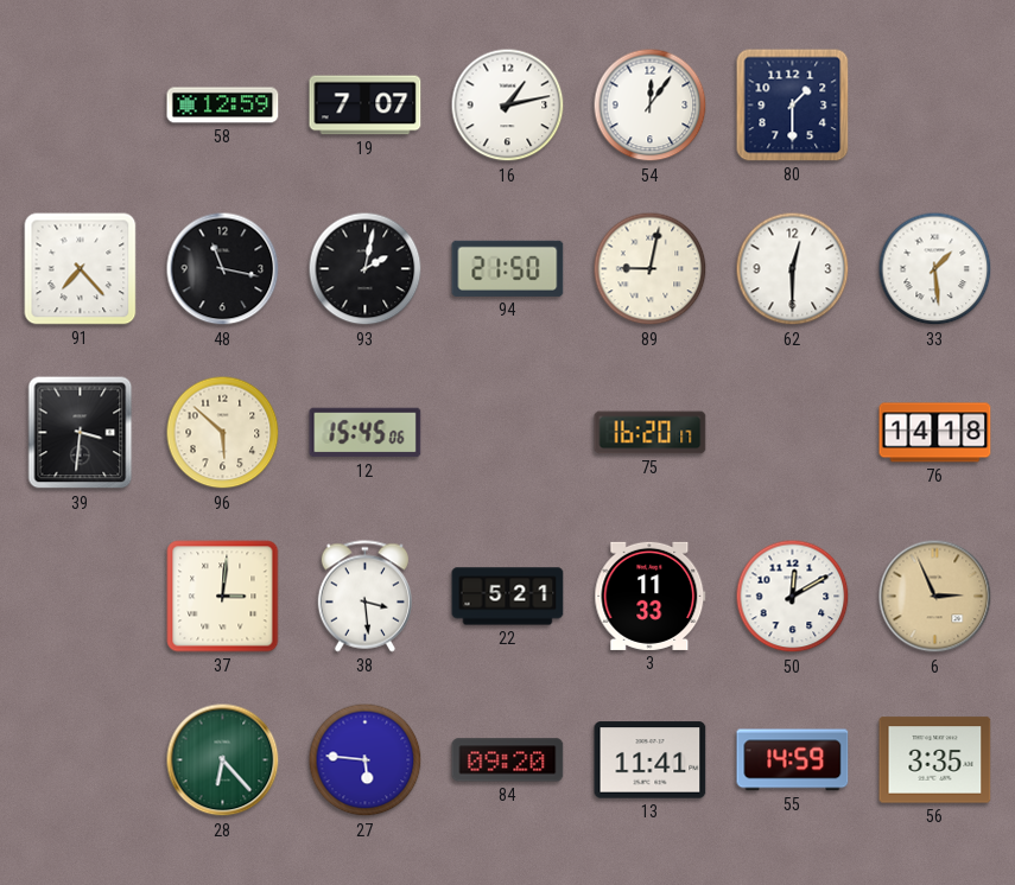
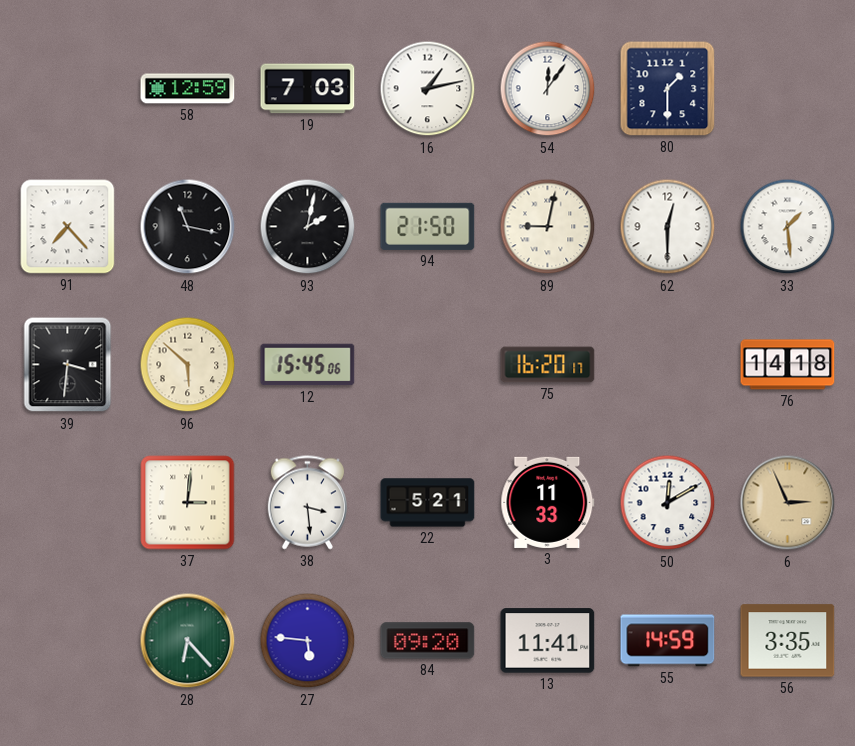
19: 7:07 -> 7:03 (308, 89)
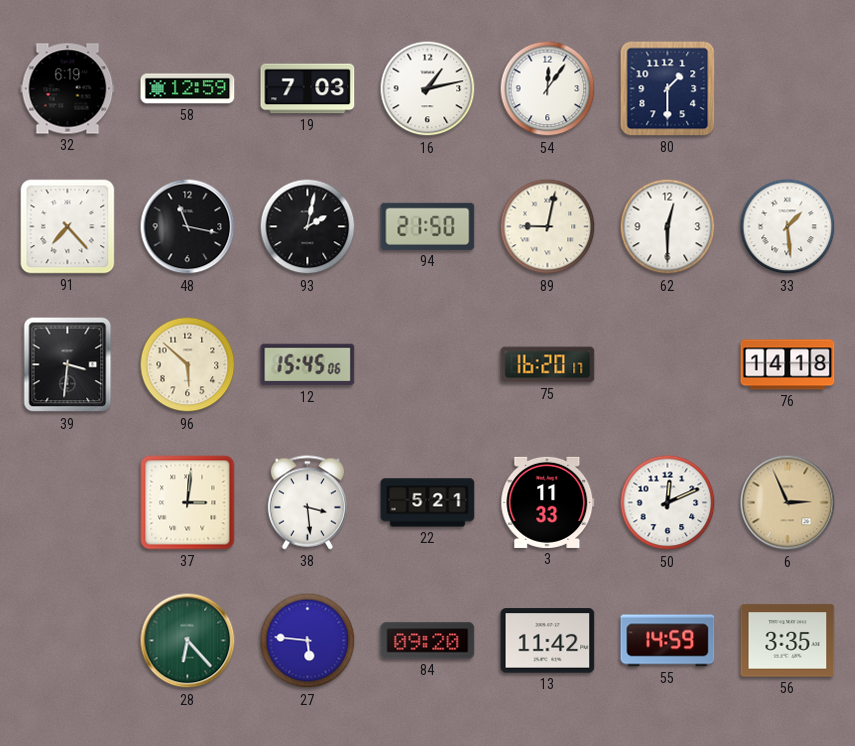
32: none -> 6:19 (68, 89)
50: 12:10 -> 12:11 (668, 503)
13: 11:41 -> 11:42 (548, 641)
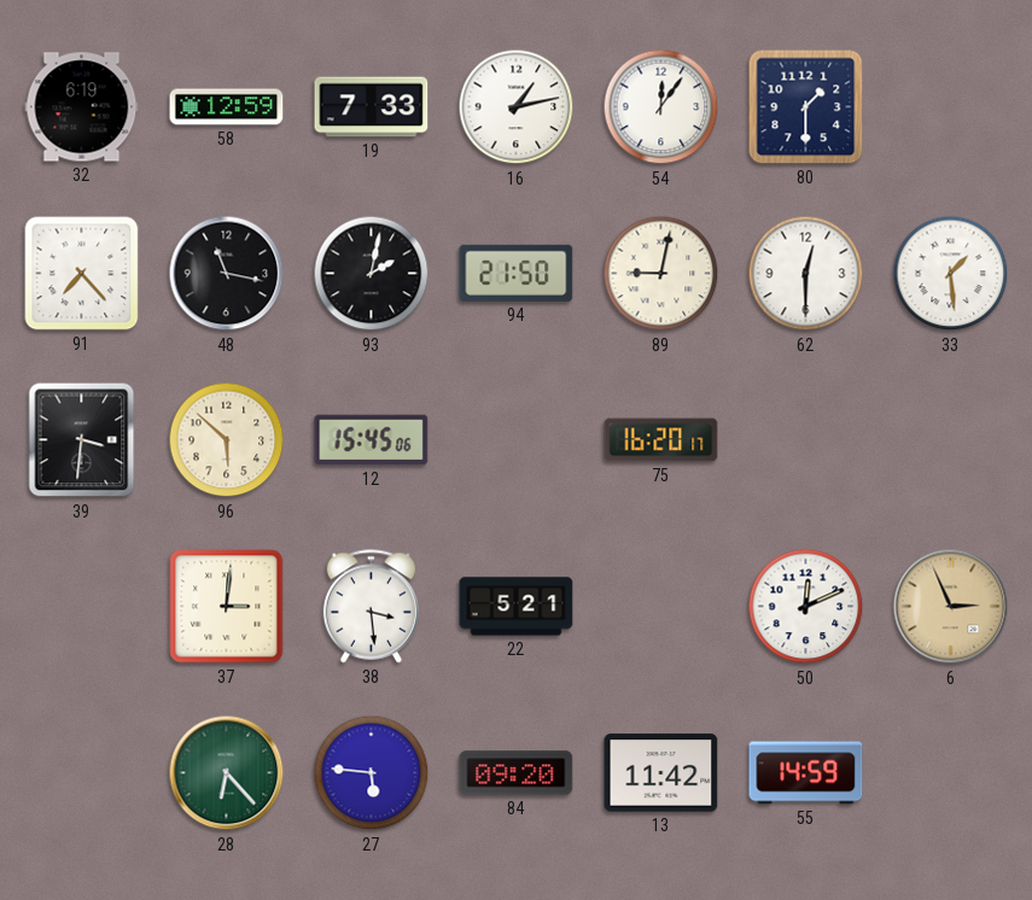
19: 7:03 -> 7:33 (372, 107)
76: 14:18 -> none (788, 365)
3: 11:33 -> none (548, 502)
56: 3:35 -> none (788, 641)
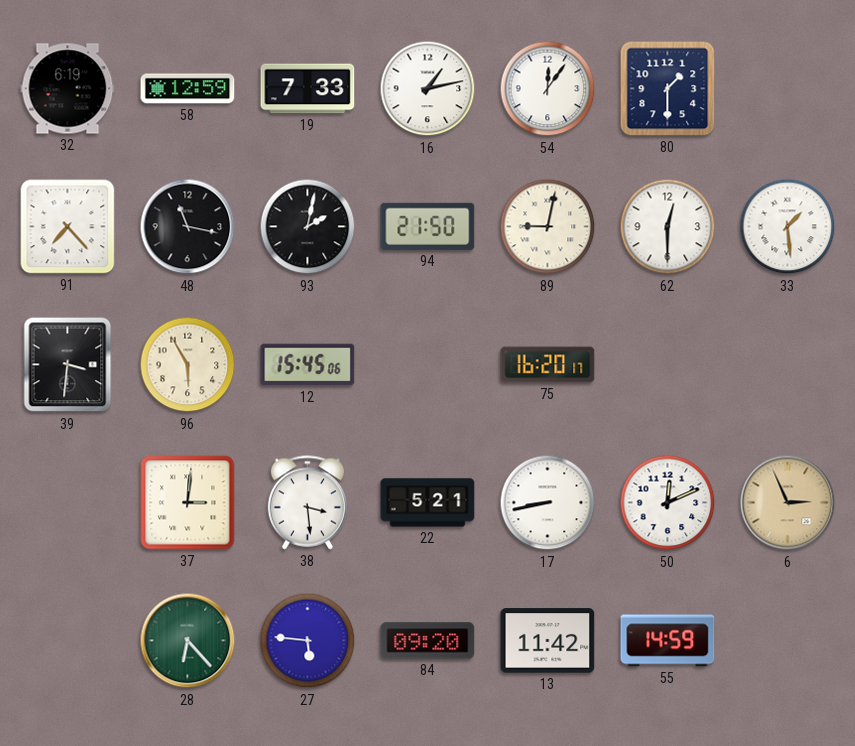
96: 5:52 -> 5:55 (188, 365)
17: none -> 8:43 (548, 503)
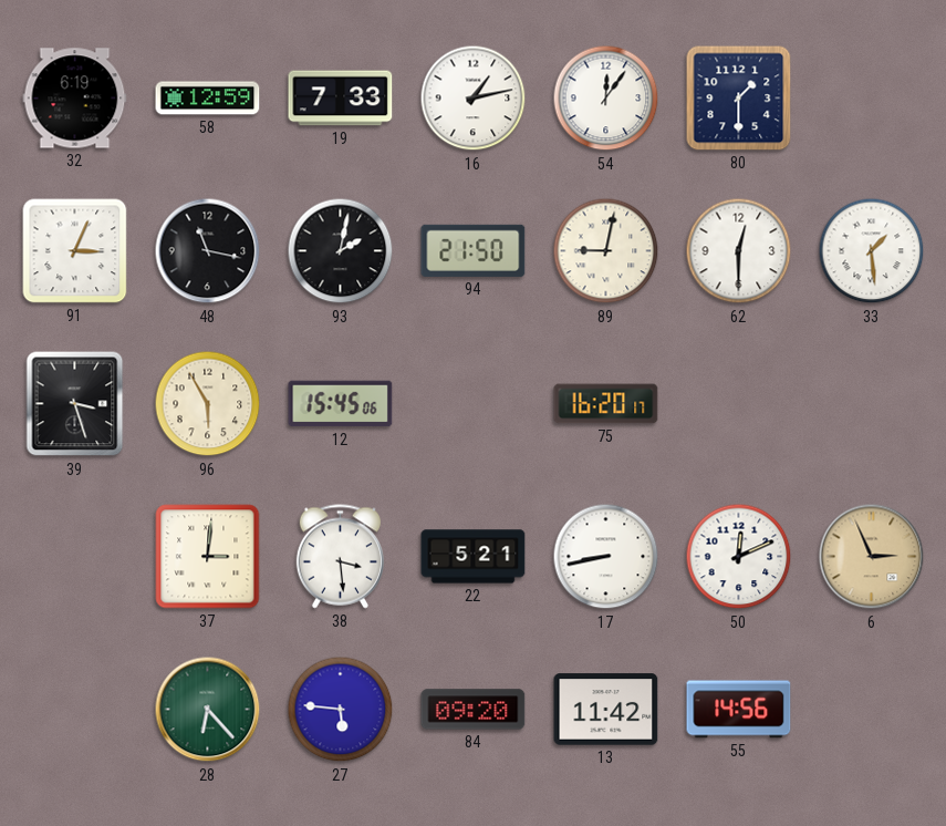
91: 7:23 -> 3:04 (75, 251)
39: 3:31 -> 3:27 (75, 404)
55: 14:59 -> 14:56 (739, 710)
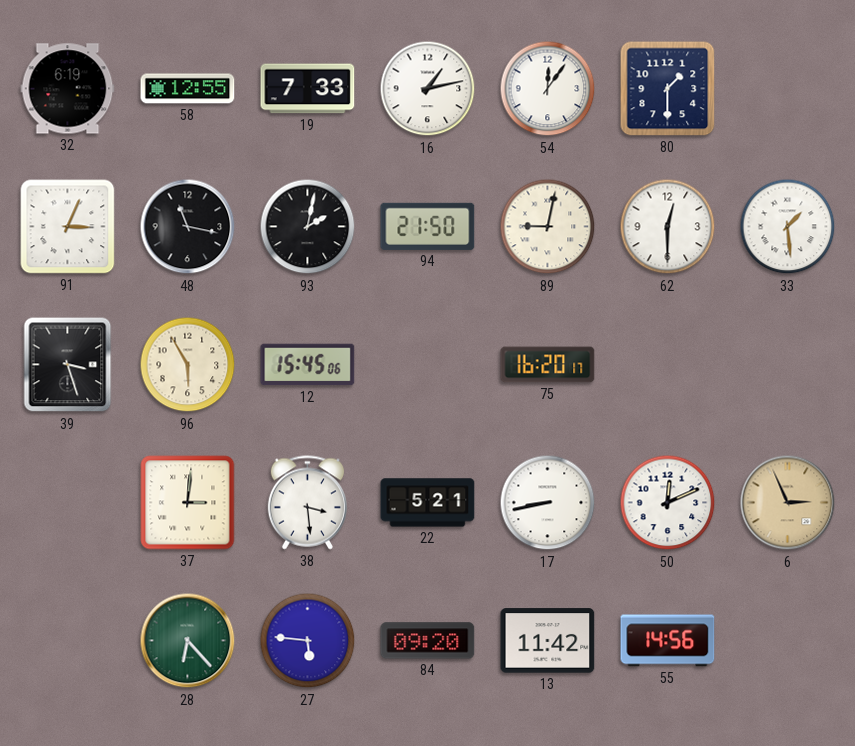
58: 12:59 -> 12:55 (188, 89)
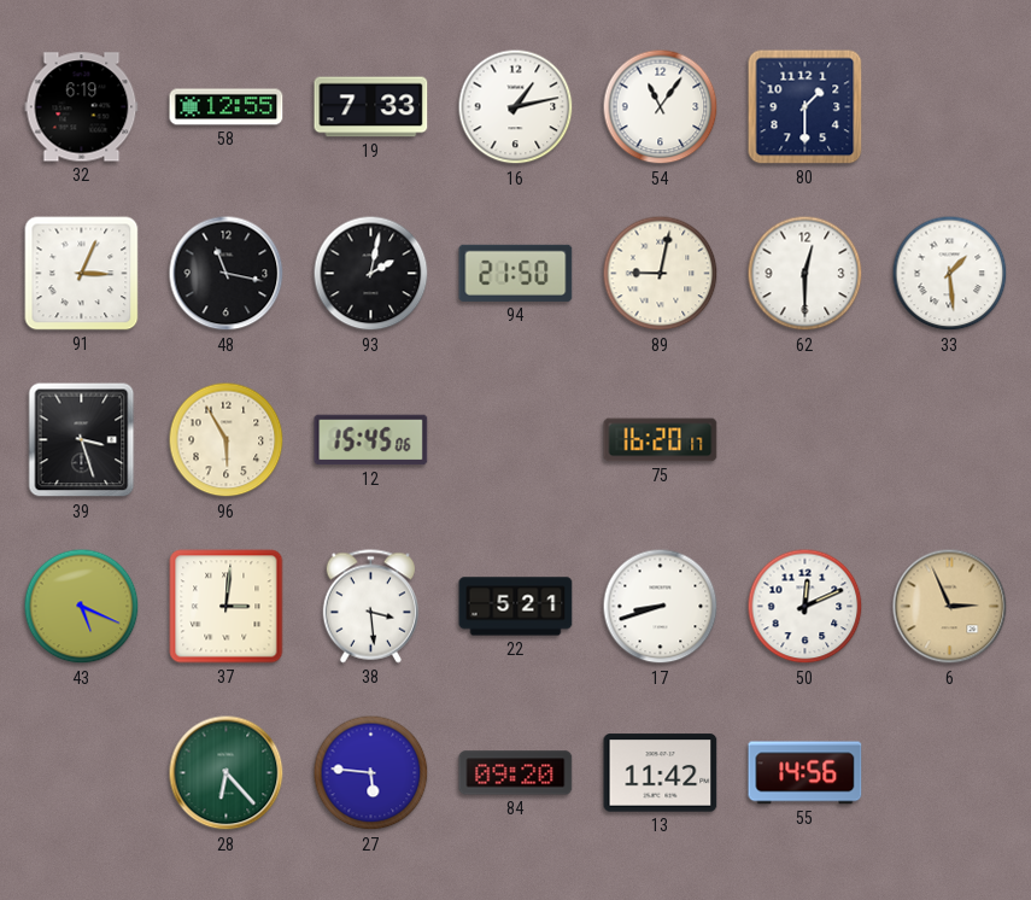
54: 12:06 -> 11:06 (661, 107)
43: none -> 5:19 (82, 607)
17: 8:43 -> 8:42 (661, 607)
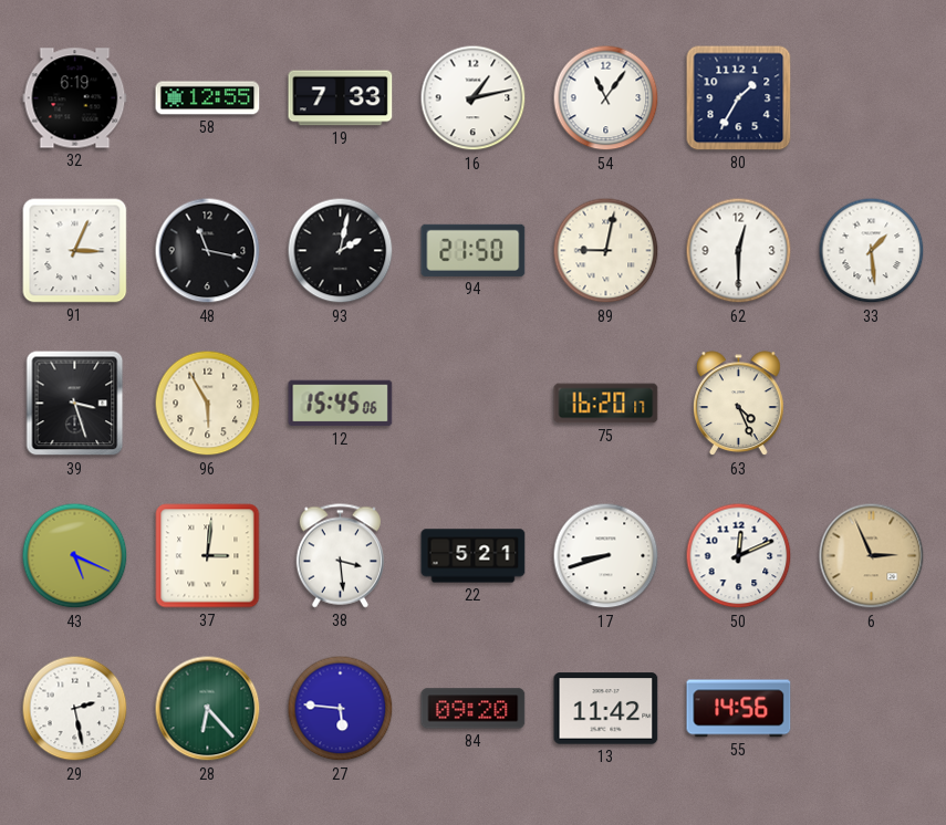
80: 1:30 -> 1:35 (739, 98)
63: none -> 4:26 (739, 404)
29: none -> 2:28 (75, 709)
